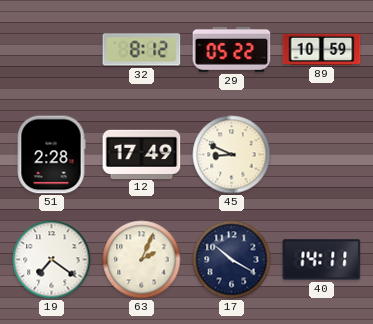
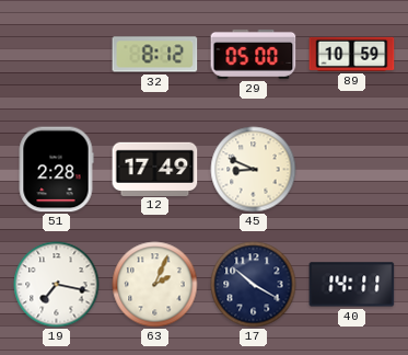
29: 05:22 -> 05:00 (254, 54)
19: 7:21 -> 7:17 (57, 285)
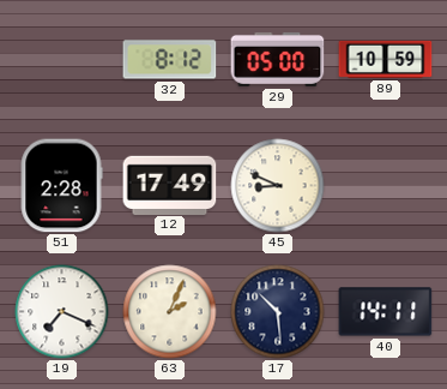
19: 7:17 -> 7:19 (62, 312)
17: 10:20 -> 10:29 (278, 312)
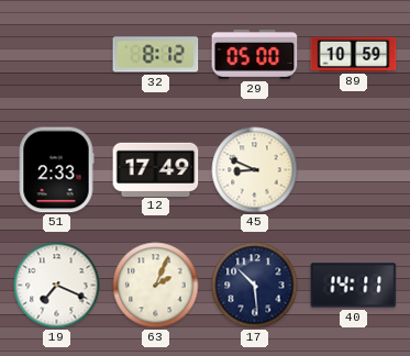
51: 2:28 -> 2:33 (56, 170)
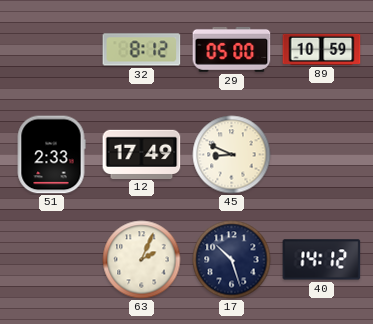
19: 7:19 -> none (57, 286)
17: 10:29 -> 10:27 (232, 260)
40: 14:11 -> 14:12 (322, 260)
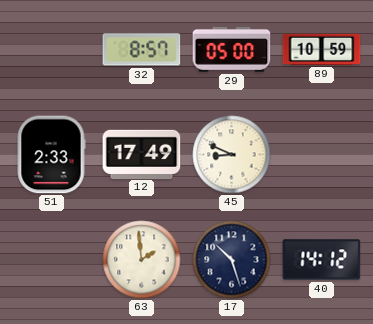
32: 8:12 -> 8:57 (142, 50)
63: 2:04 -> 1:59 (142, 260)
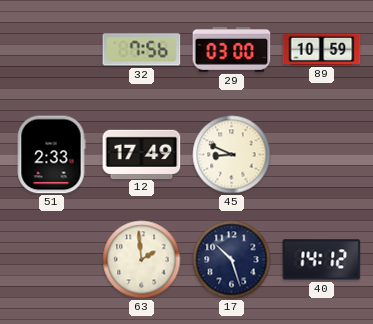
32: 8:57 -> 7:56 (142, 50)
29: 05:00 -> 03:00 (232, 49)
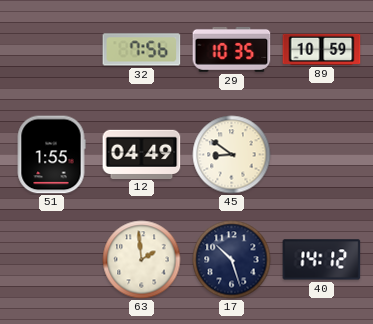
29: 03:00 -> 10:35 (232, 49)
51: 2:33 -> 1:55 (51, 155)
12: 17:49 -> 04:49 (142, 154)
45: 8:49 -> 8:51 (232, 155)
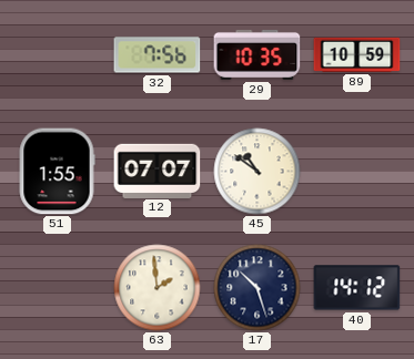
12: 04:49 -> 07:07 (158, 171)
45: 8:51 -> 10:51 (258, 172)
